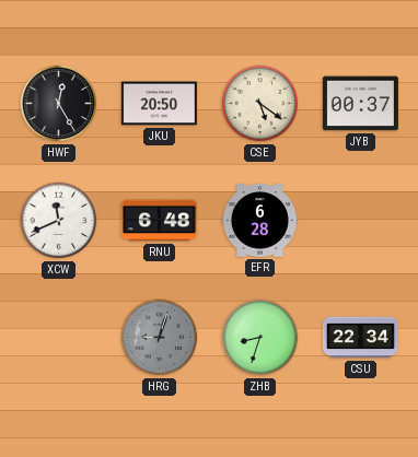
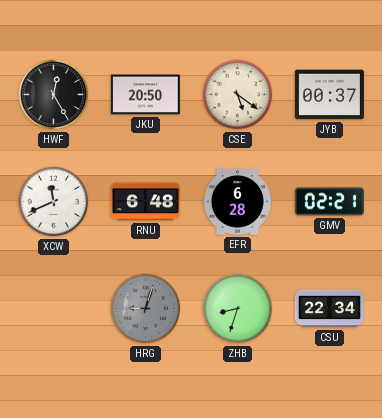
GMV: none -> 02:21 (329, 202)
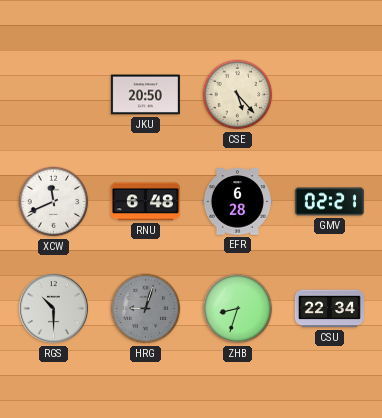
HWF: 12:25 -> none (54, 95)
CSE: 5:21 -> 5:23 (238, 95)
JYB: 00:37 -> none (329, 95)
RGS: none -> 10:30 (53, 308)
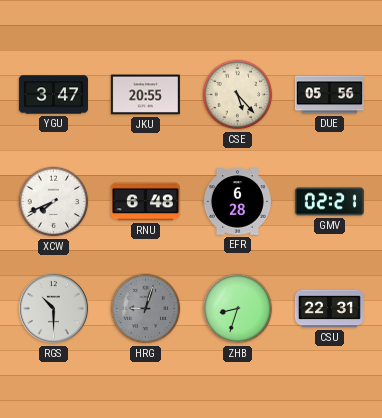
YGU: none -> 3:47 (53, 95)
JKU: 20:50 -> 20:55 (145, 95)
DUE: none -> 05:56 (329, 95)
XCW: 11:41 -> 7:41 (54, 202)
CSU: 22:34 -> 22:31 (329, 309)
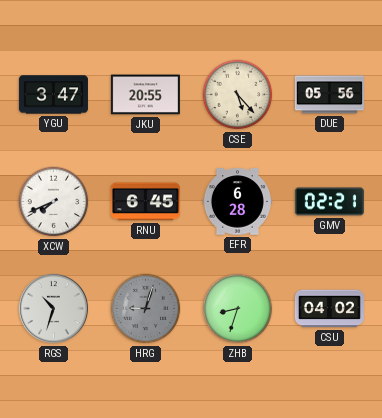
RNU: 6:48 -> 6:45 (145, 202)
RGS: 10:30 -> 10:33 (53, 308)
CSU: 22:31 -> 04:02 (329, 309)
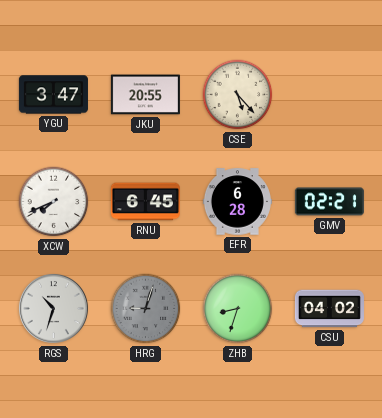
DUE: 05:56 -> none (329, 95)
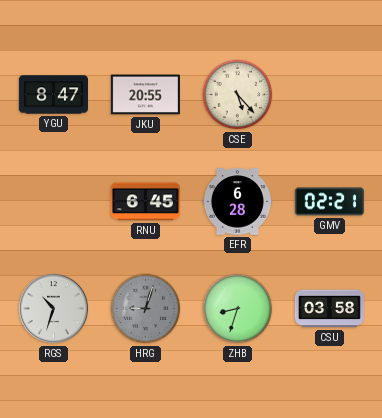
YGU: 3:47 -> 8:47 (53, 95)
XCW: 7:41 -> none (54, 202)
CSU: 04:02 -> 03:58 (329, 309)
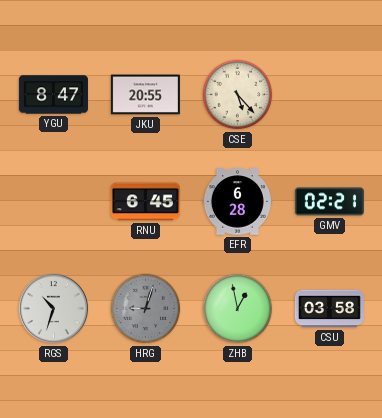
ZHB: 8:33 -> 12:58 (238, 309)
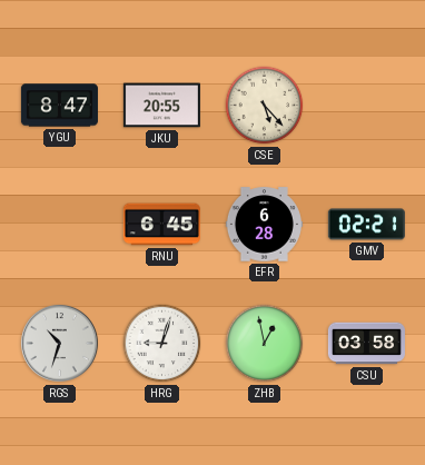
HRG dial: grey -> white (162, 344)
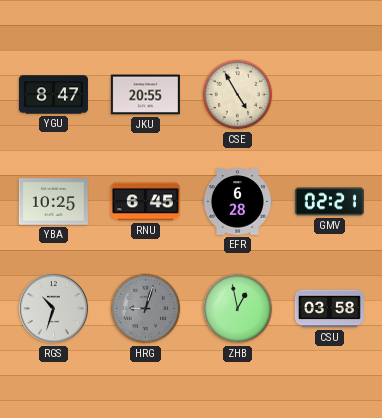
CSE: 5:23 -> 4:55 (238, 95)
YBA: none -> 10:25 (53, 202)
HRG dial: white -> grey (146, 309)
